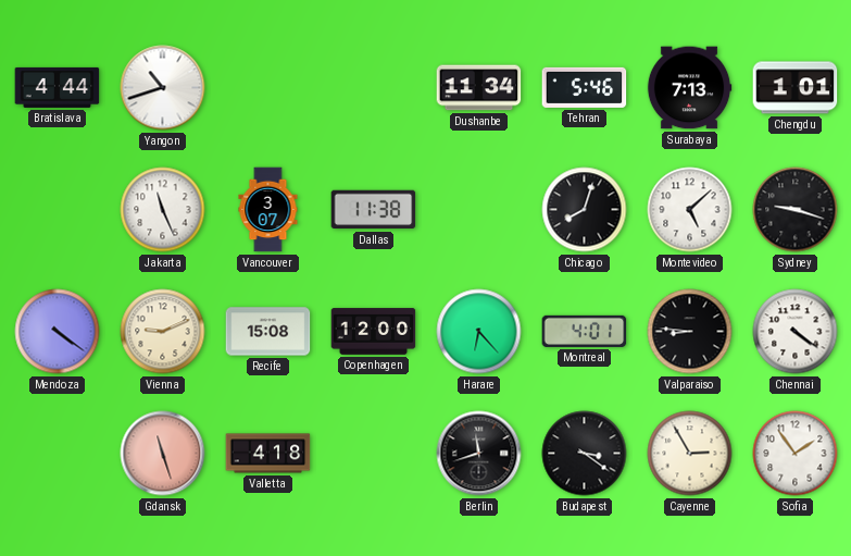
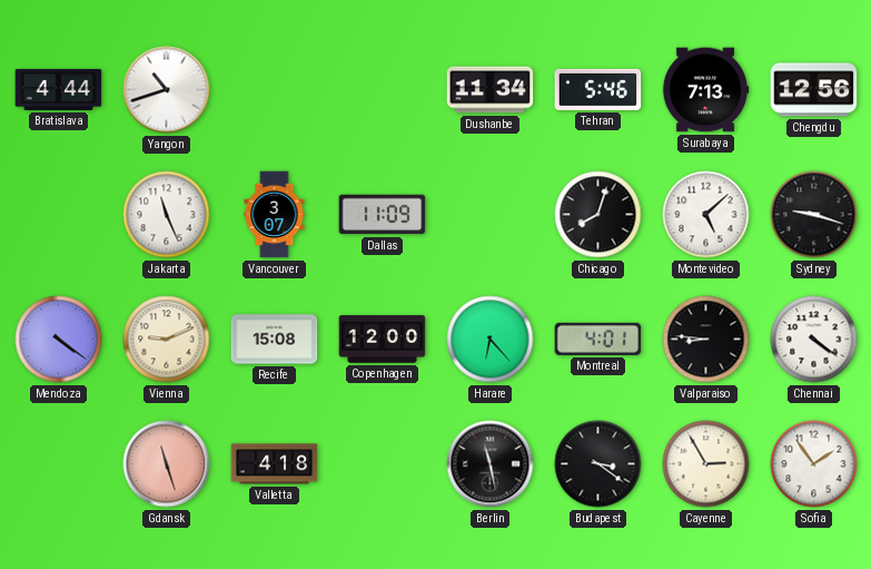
Chengdu: 1:01 -> 12:56 (814, 90)
Dallas: 11:38 -> 11:09 (383, 215)
Berlin: 11:42 -> 11:28 (491, 464)
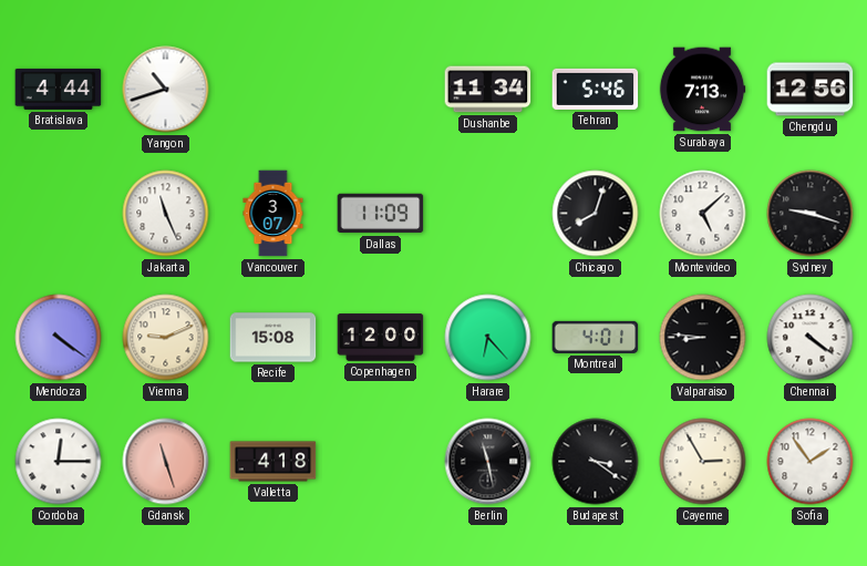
Cordoba: none -> 12:15 (59, 462)
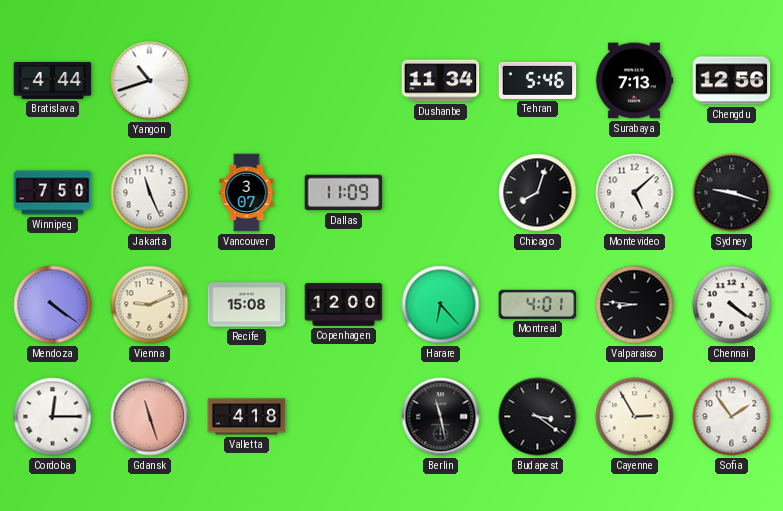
Winnipeg: none -> 7:50 (53, 193)
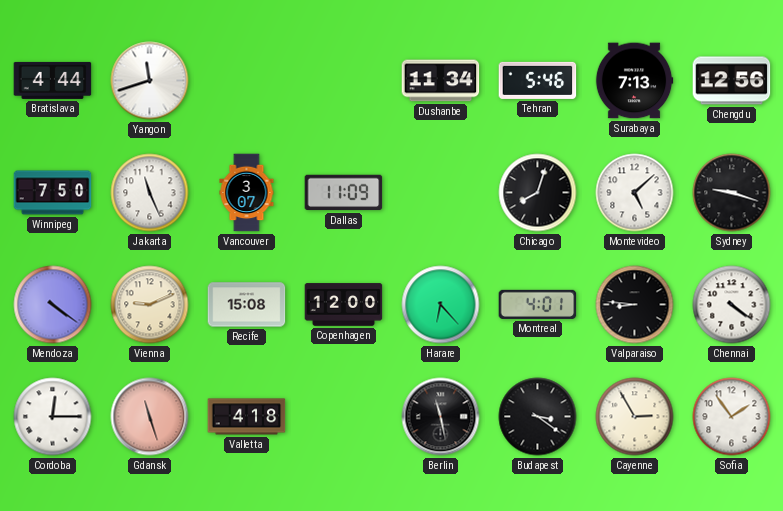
Yangon: 10:42 -> 11:42 (150, 81)
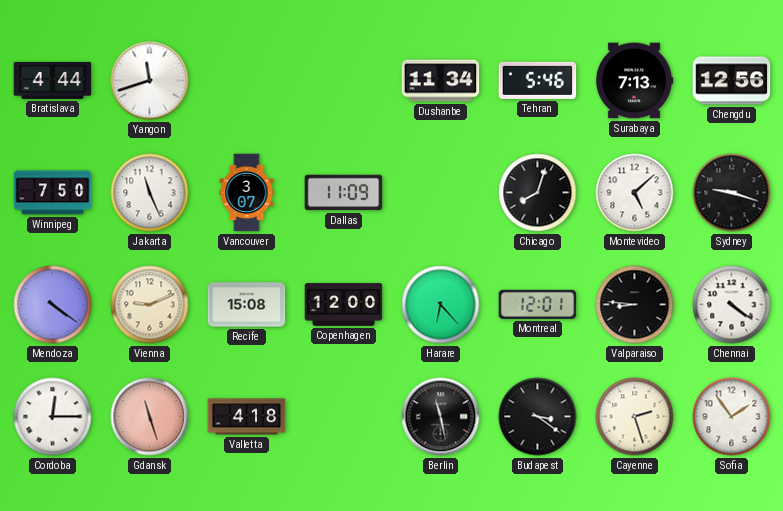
Montreal: 4:01 -> 12:01 (538, 304)
Cayenne: 2:55 -> 2:27 (635, 417)
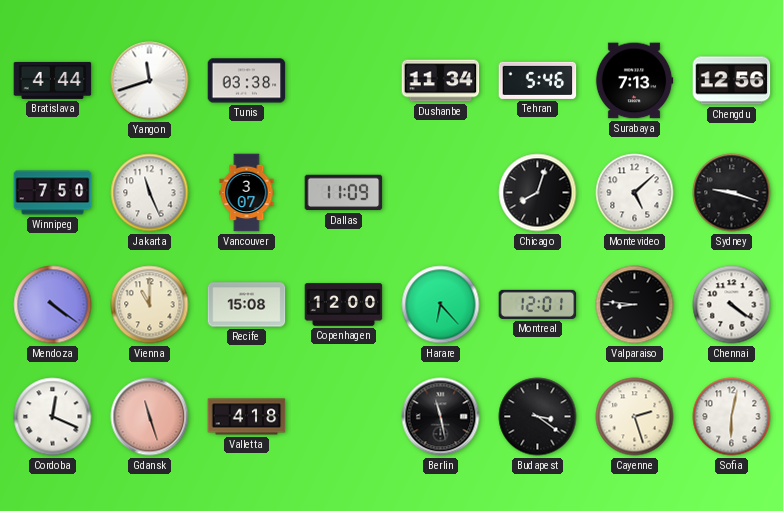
Tunis: none -> 03:38 (247, 81)
Vienna: 9:11 -> 11:00 (150, 305)
Cordoba: 12:15 -> 12:19 (53, 417)
Sofia: 1:54 -> 6:02 (732, 417)
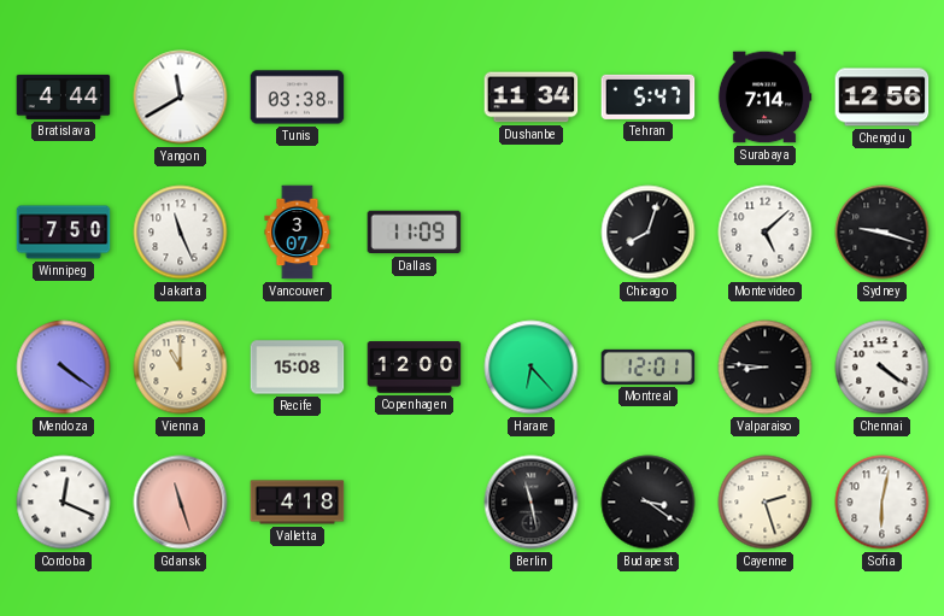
Yangon: 11:42 -> 11:40 (181, 98)
Tehran: 5:46 -> 5:47 (649, 96)
Surabaya: 7:13 -> 7:14 (764, 98)
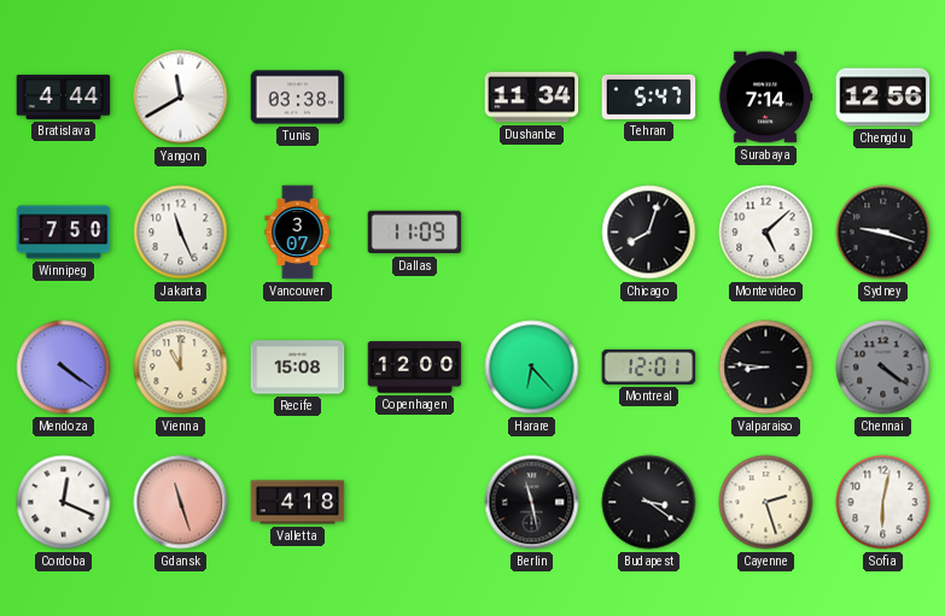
Chennai dial: white -> grey (883, 368)
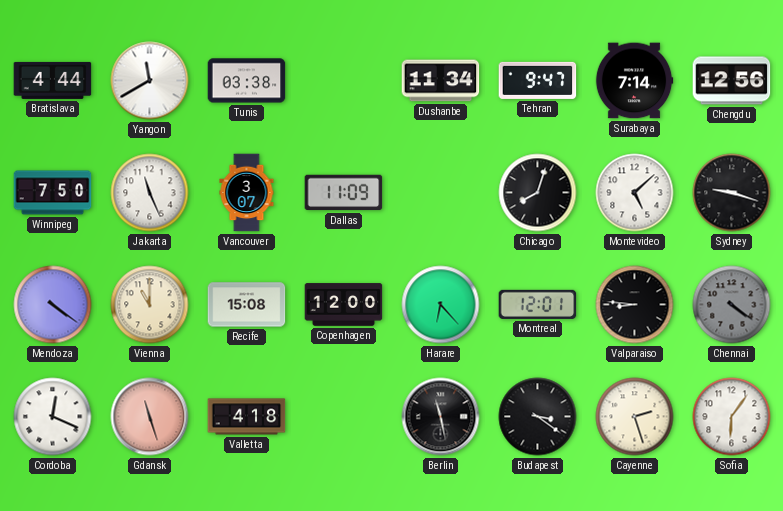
Tehran: 5:47 -> 9:47 (538, 80)
Sofia: 6:02 -> 6:06 (732, 417)
